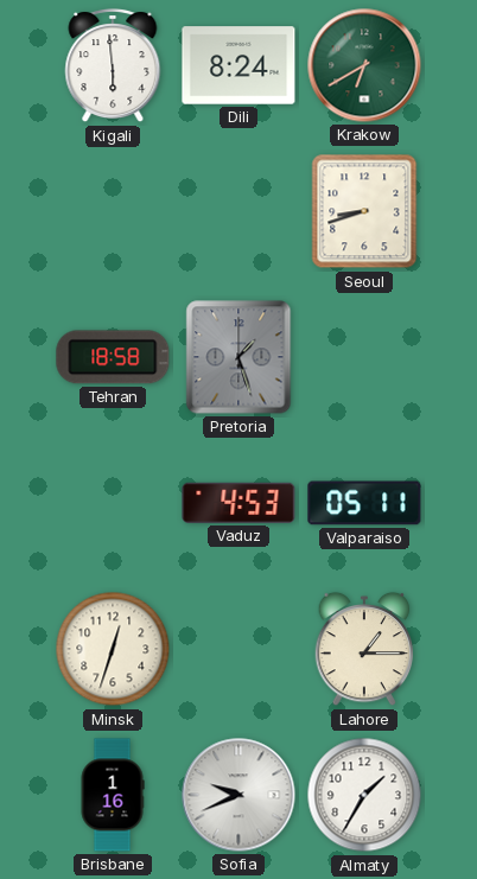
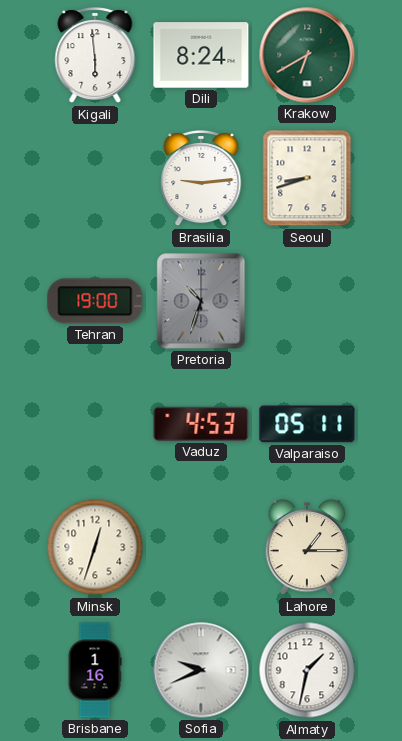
Brasilia: none -> 9:14 (201, 178)
Tehran: 18:58 -> 19:00 (95, 301)
Pretoria: 1:27 -> 10:33 (201, 301)
Almaty: 1:35 -> 1:32 (307, 670)
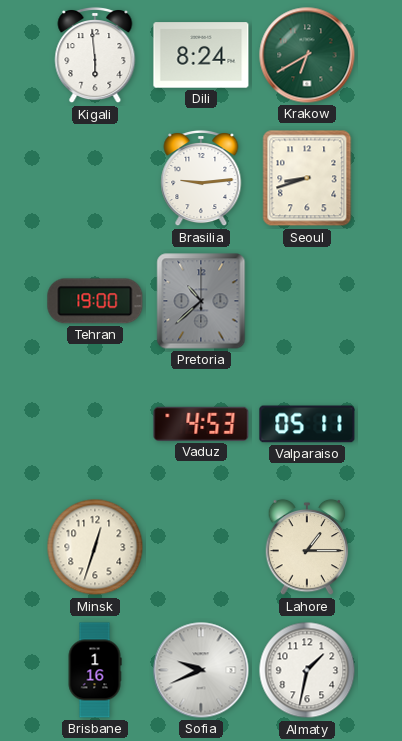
Pretoria: 10:33 -> 10:38 (201, 301)
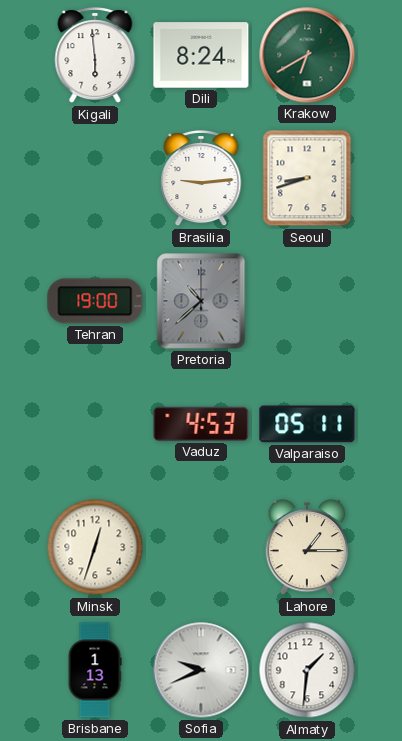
Brisbane: 1:16 -> 1:13 (95, 670)
Almaty: 1:32 -> 1:31 (307, 670)
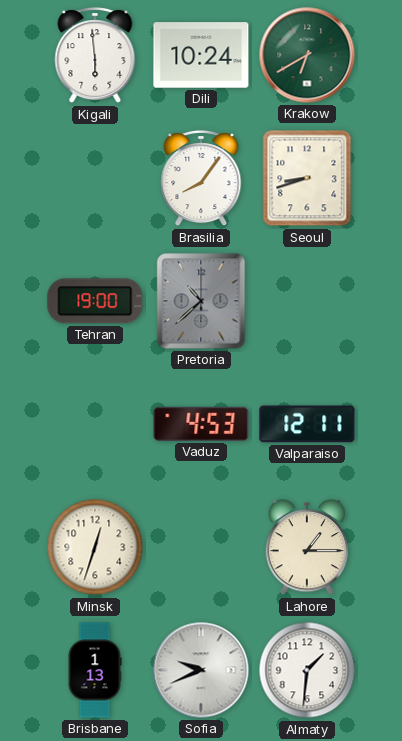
Dili: 8:24 -> 10:24 (201, 55)
Brasilia: 9:14 -> 8:06 (201, 178)
Valparaiso: 05:11 -> 12:11 (307, 424)
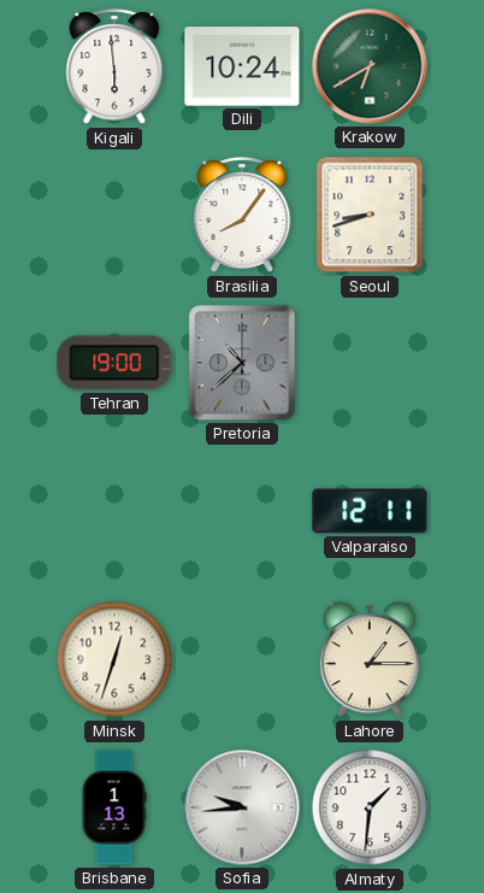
Vaduz: 4:53 -> none (201, 424)
Sofia: 9:41 -> 9:44 (242, 807)
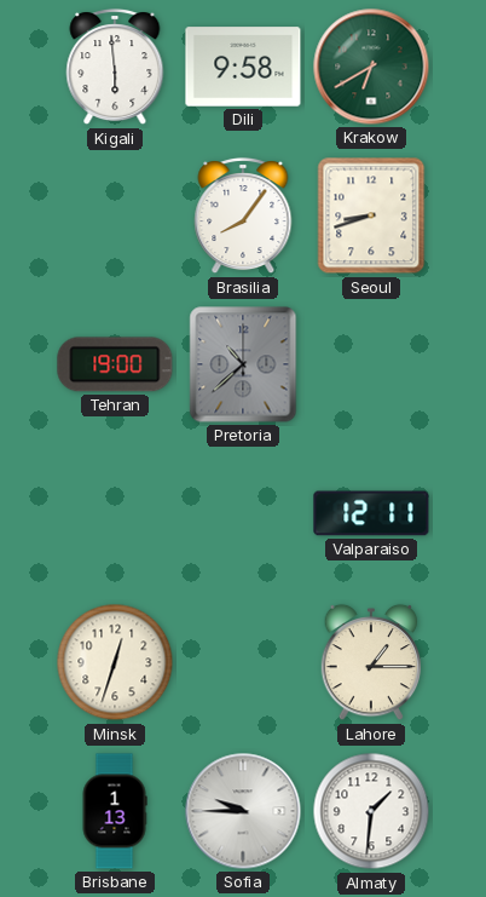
Dili: 10:24 -> 9:58 (243, 67)
Sofia: 9:44 -> 9:45 (243, 811)
